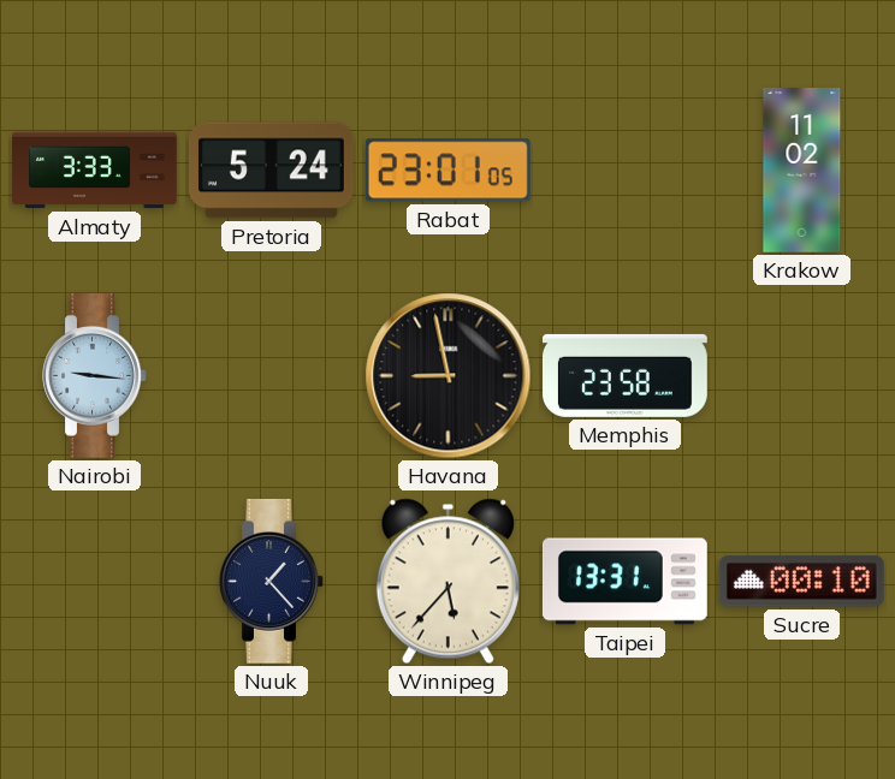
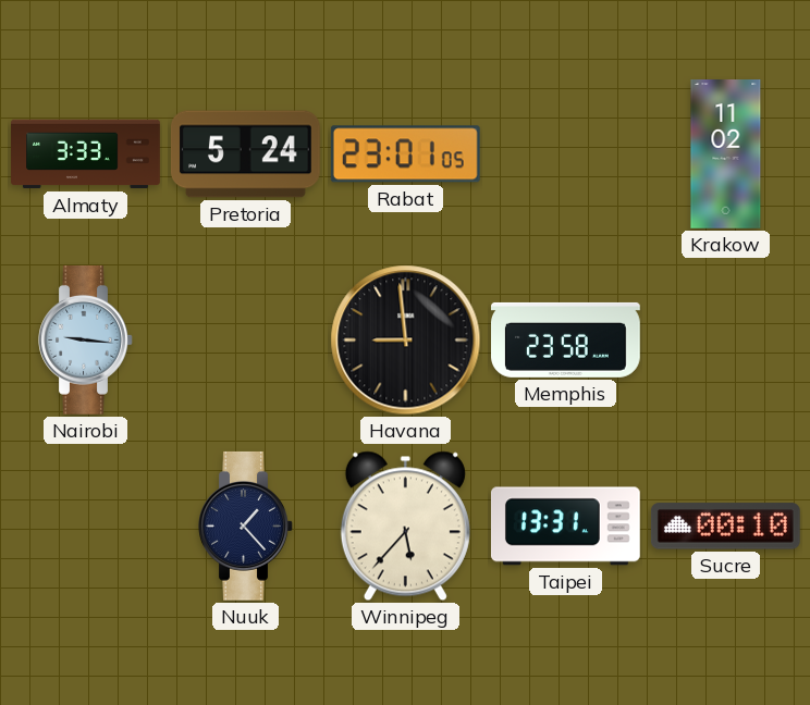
Havana: 8:58 -> 8:59 (406, 341)
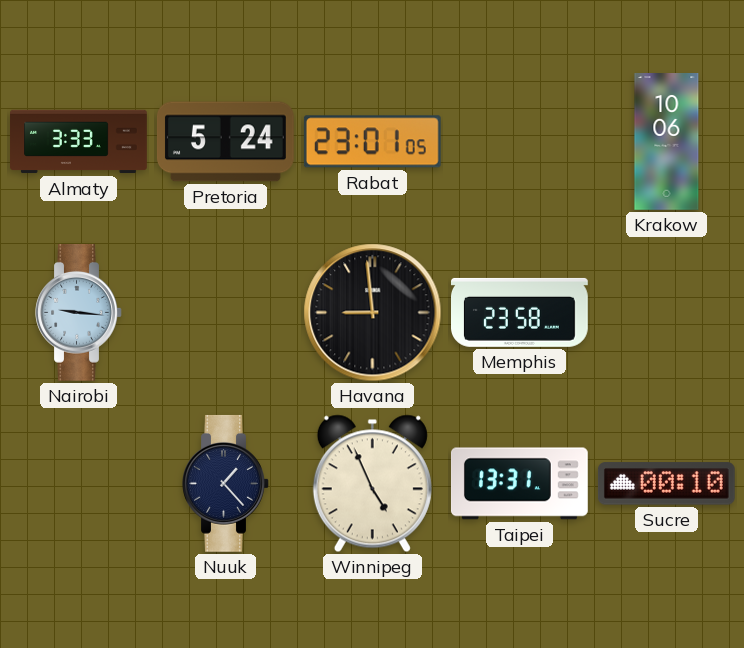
Krakow: 11:02 -> 10:06 (667, 142)
Winnipeg: 5:37 -> 4:56 (372, 484)
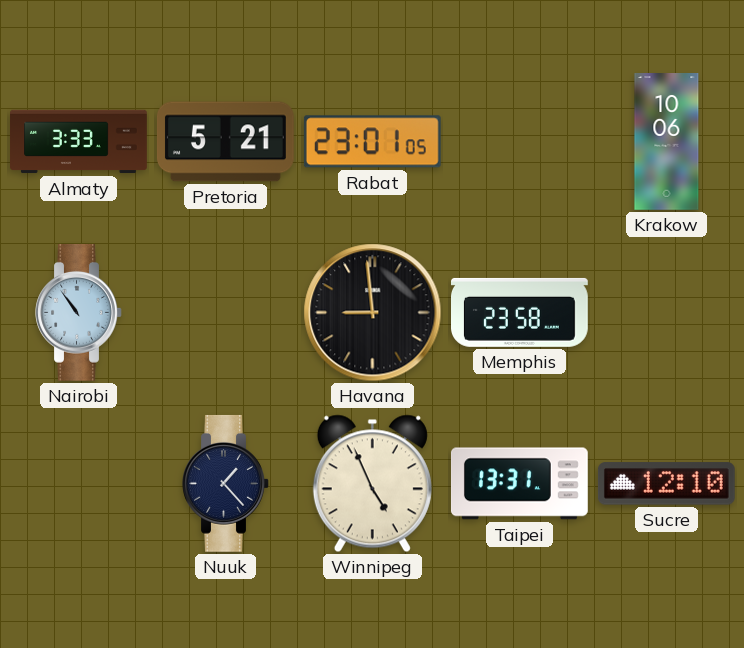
Pretoria: 5:24 -> 5:21 (225, 142)
Nairobi: 9:16 -> 10:54 (79, 312)
Sucre: 00:10 -> 12:10 (666, 484)
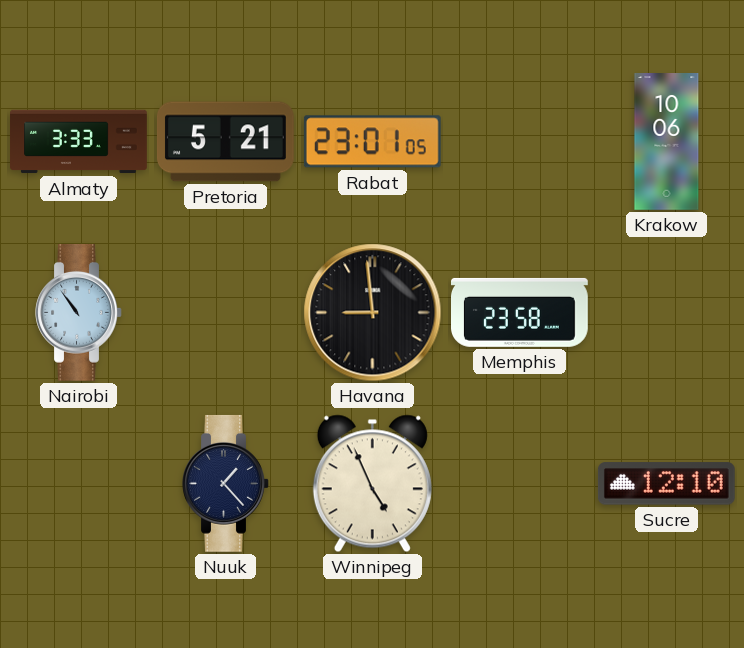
Taipei: 13:31 -> none (519, 484)
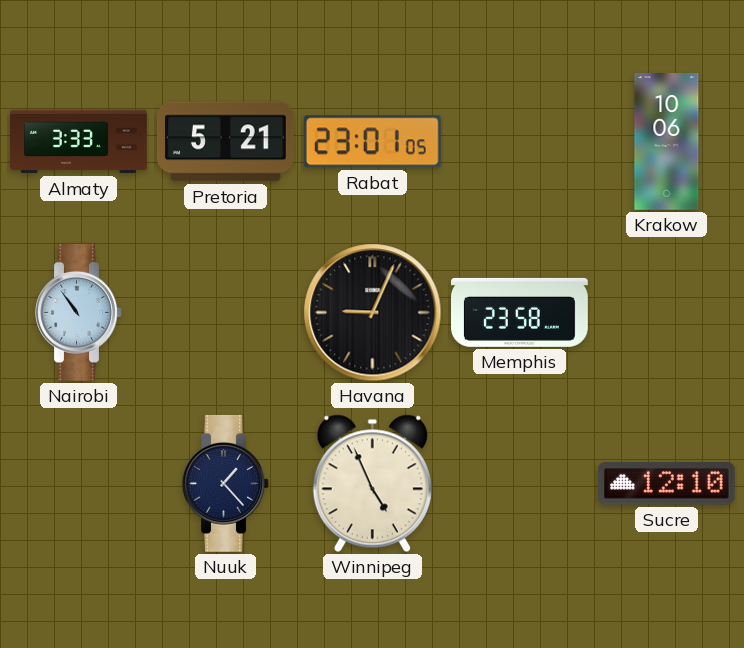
Havana: 8:59 -> 9:04 (373, 313)
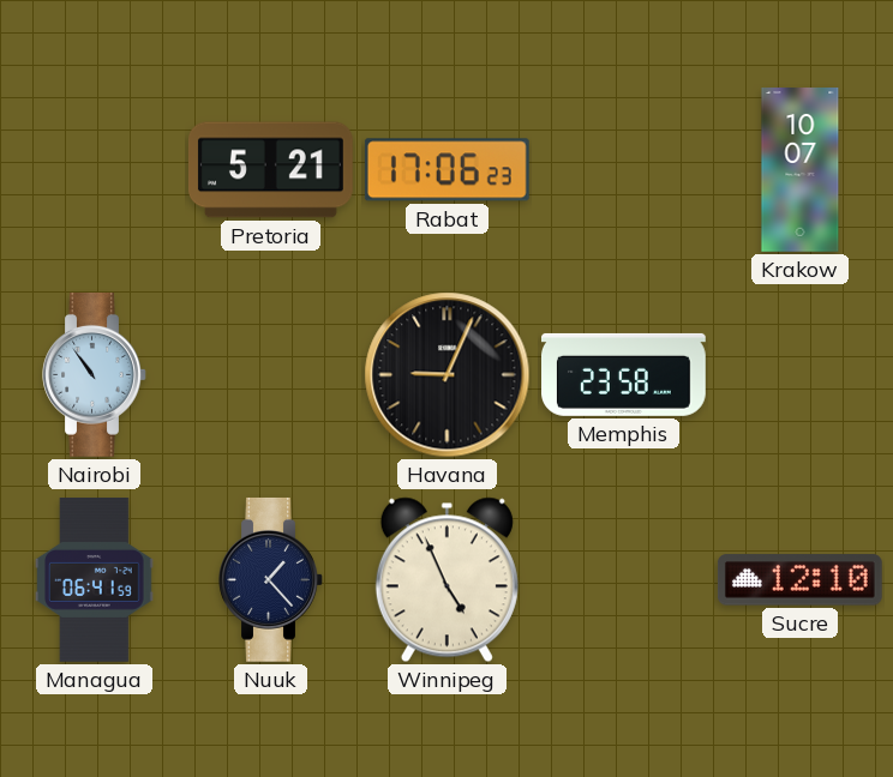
Almaty: 3:33 -> none (79, 142)
Rabat: 23:01 -> 17:06 (446, 170)
Krakow: 10:06 -> 10:07 (801, 170)
Managua: none -> 06:41 (95, 580)
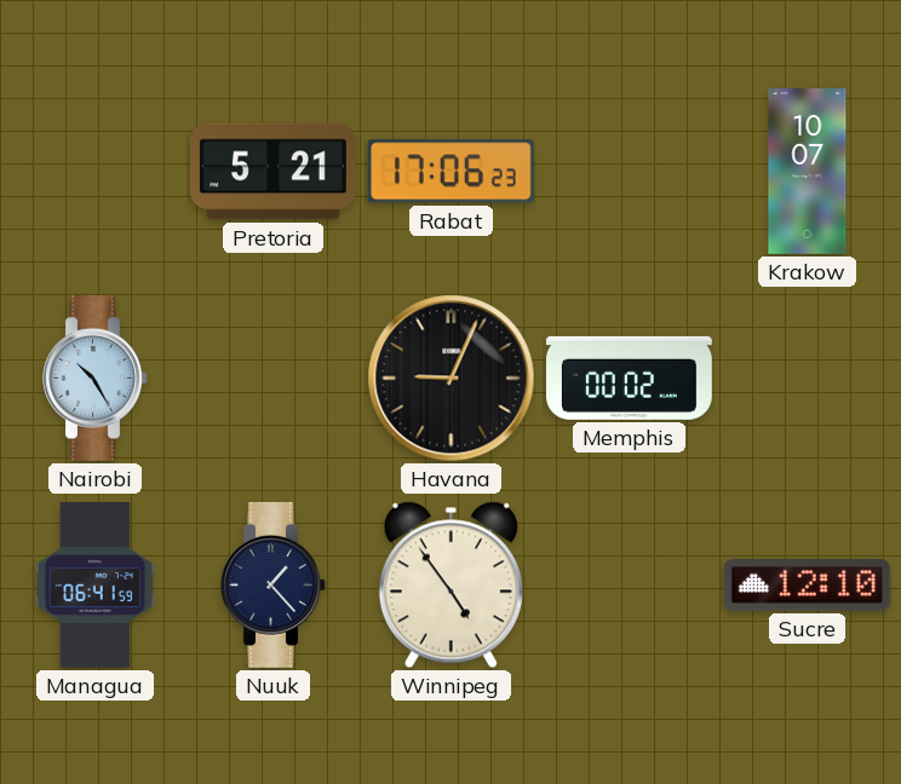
Nairobi: 10:54 -> 10:25 (96, 377)
Memphis: 23:58 -> 00:02 (630, 377)
Winnipeg: 4:56 -> 4:54 (450, 586)
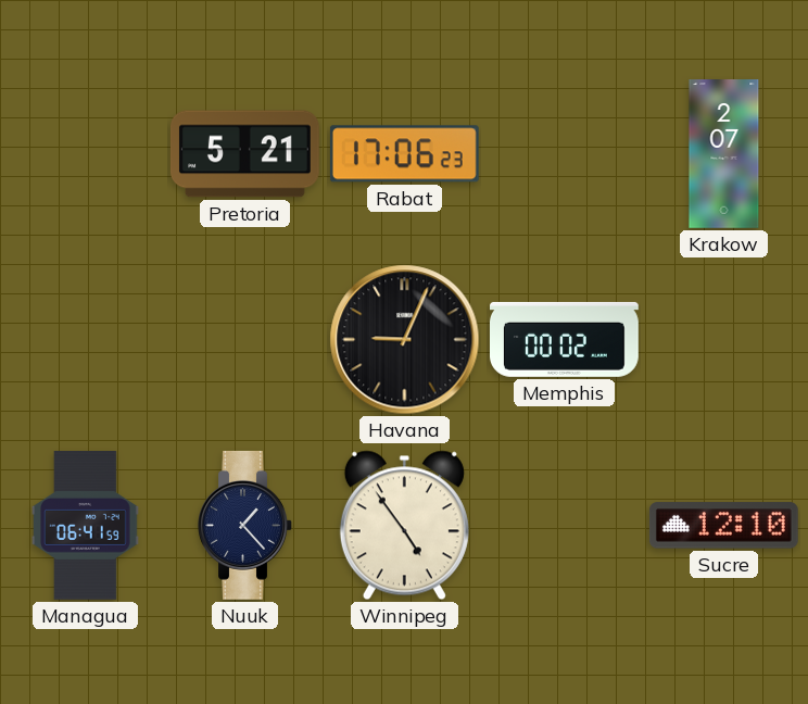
Krakow: 10:07 -> 2:07 (724, 154)
Nairobi: 10:25 -> none (96, 377)
